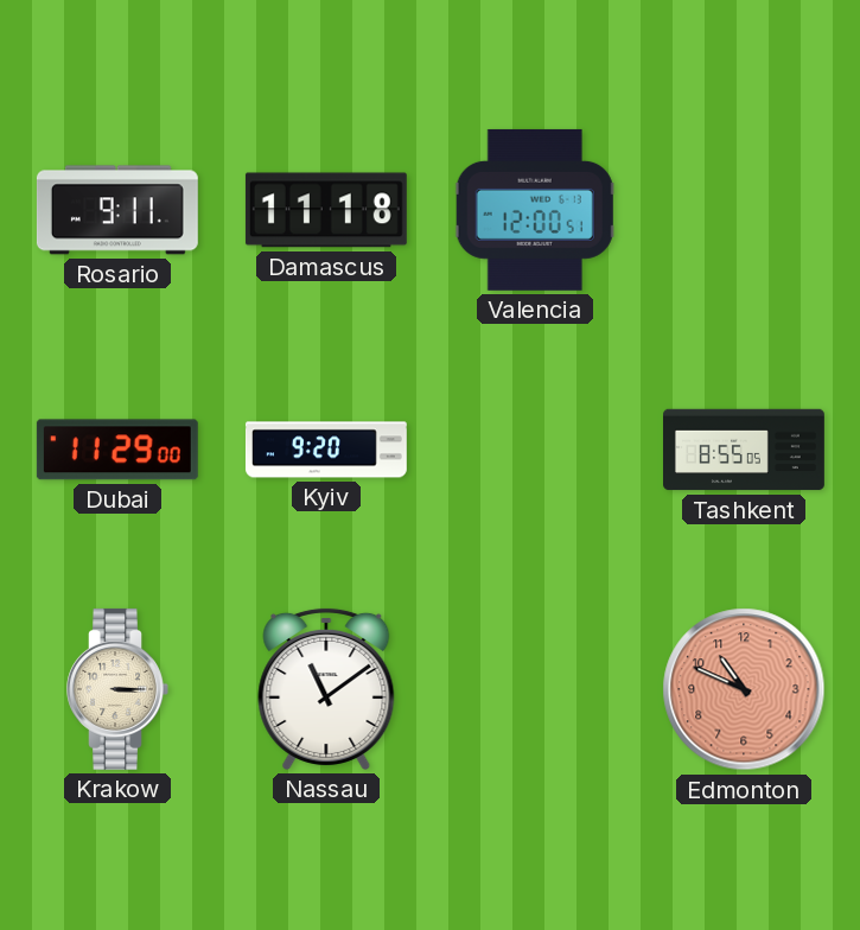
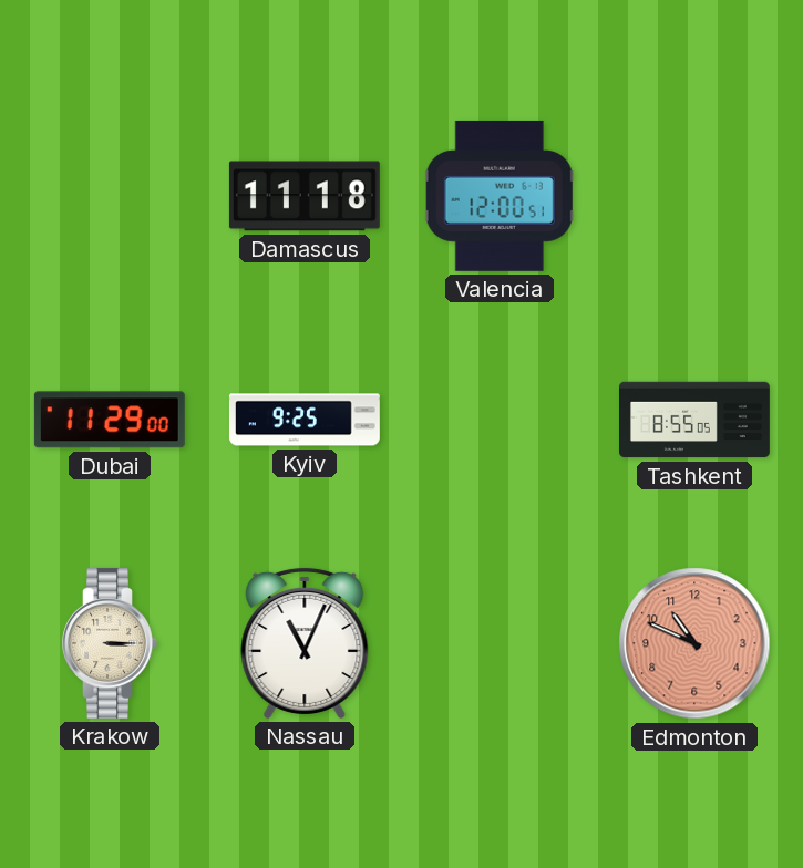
Rosario: 9:11 -> none (117, 210)
Kyiv: 9:20 -> 9:25 (305, 420)
Nassau: 11:09 -> 11:04 (305, 642)
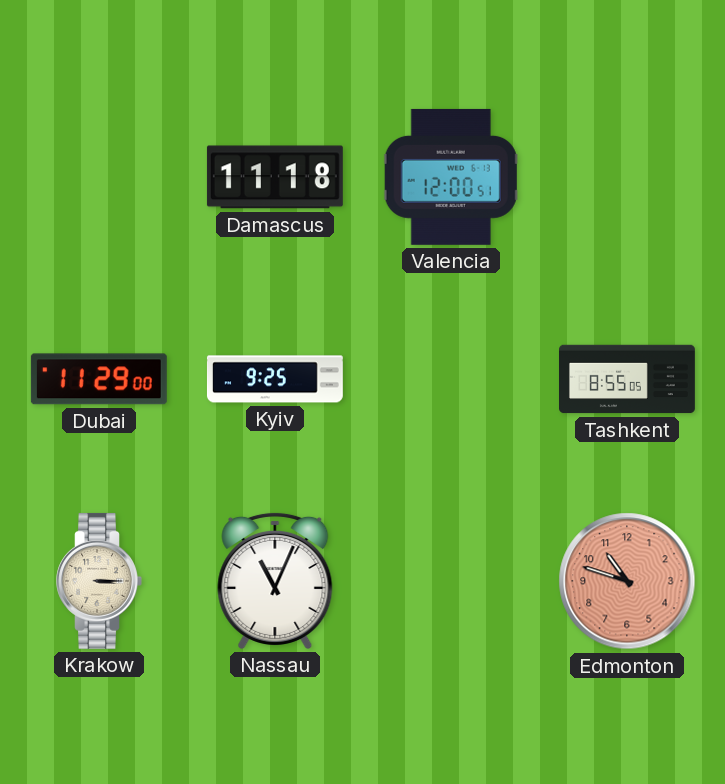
Edmonton: 10:49 -> 10:48 (627, 581)
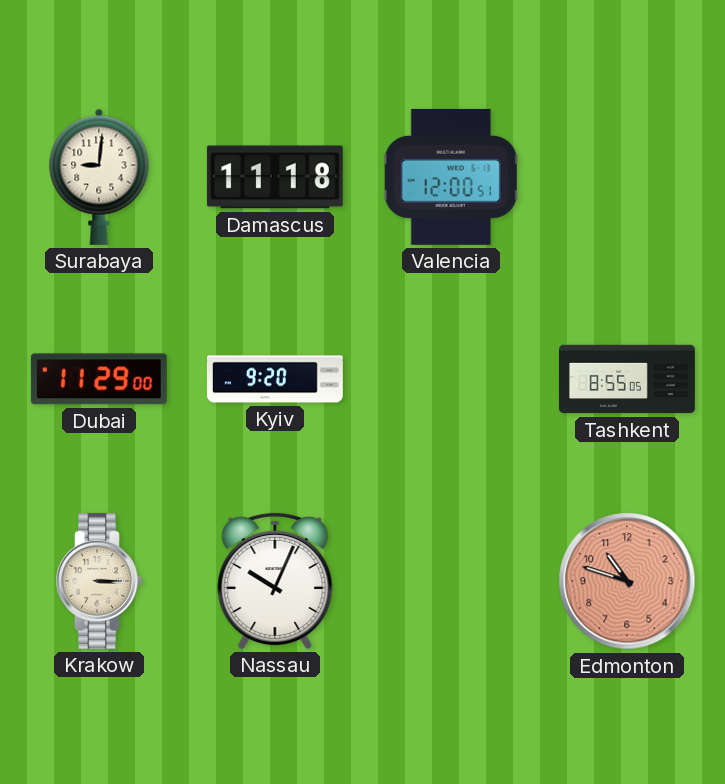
Surabaya: none -> 9:01 (99, 177)
Kyiv: 9:25 -> 9:20 (275, 379)
Nassau: 11:04 -> 10:04 (275, 580)
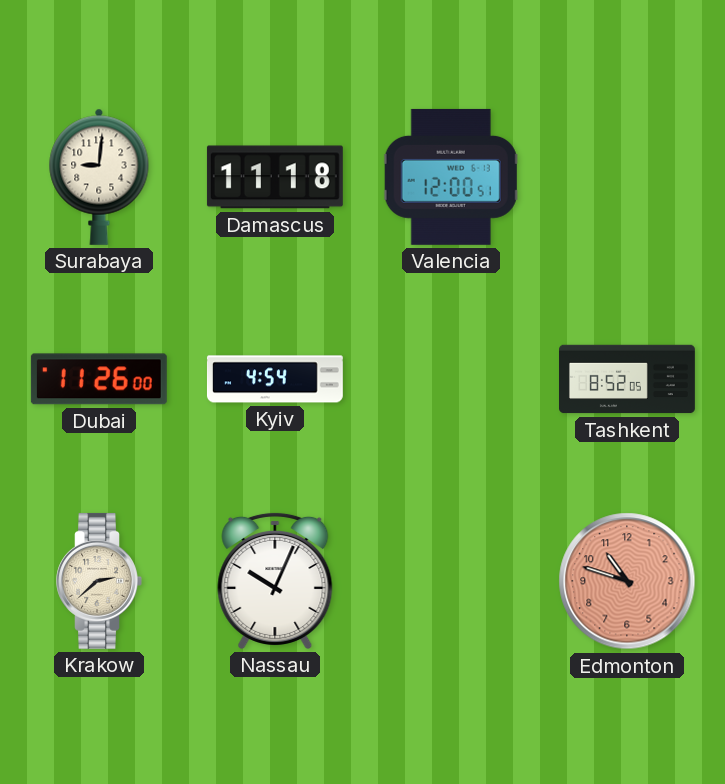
Dubai: 11:29 -> 11:26 (99, 379)
Kyiv: 9:20 -> 4:54 (275, 379)
Tashkent: 8:55 -> 8:52 (628, 379)
Krakow: 3:15 -> 2:38 (99, 581)
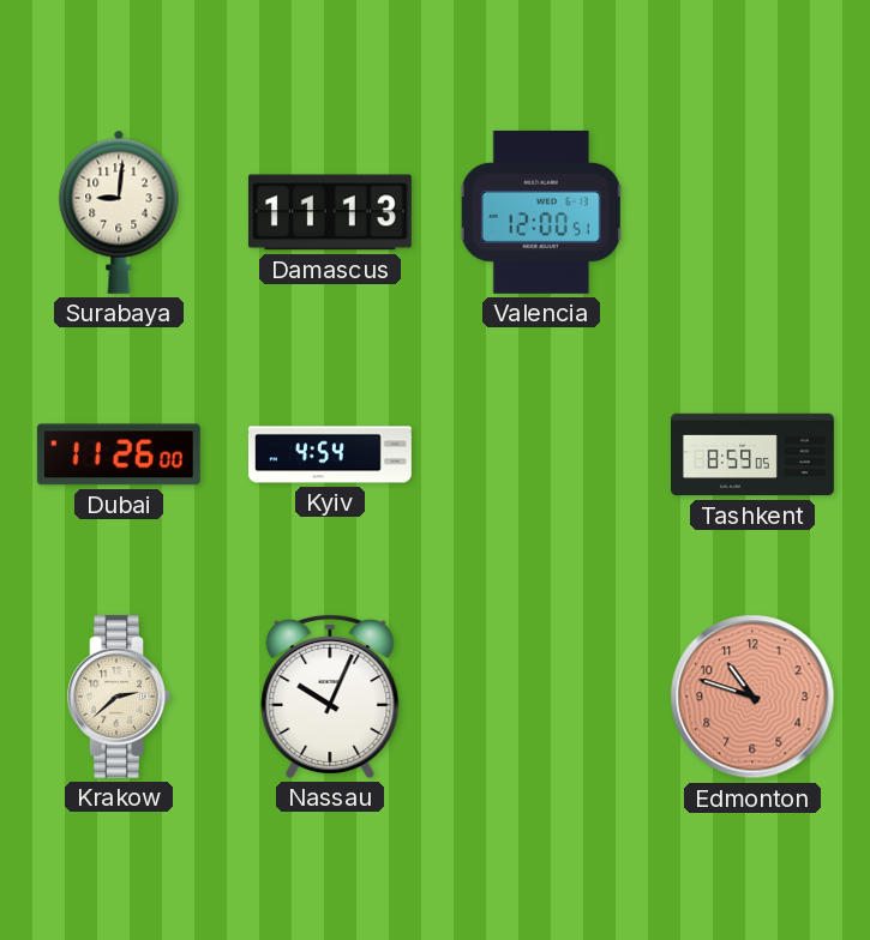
Damascus: 11:18 -> 11:13 (330, 212)
Tashkent: 8:52 -> 8:59 (754, 454)
